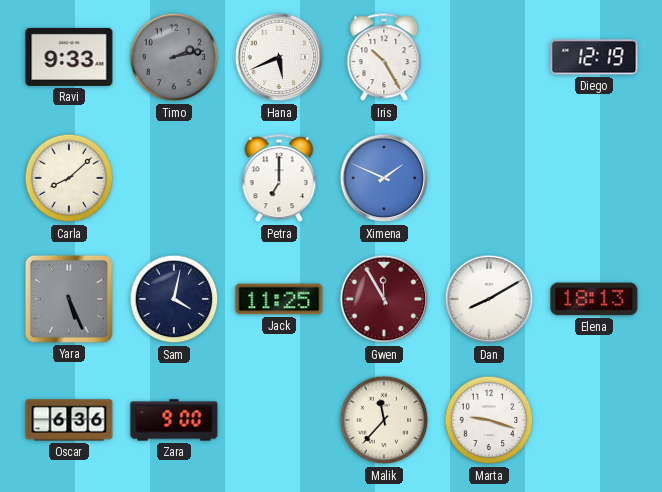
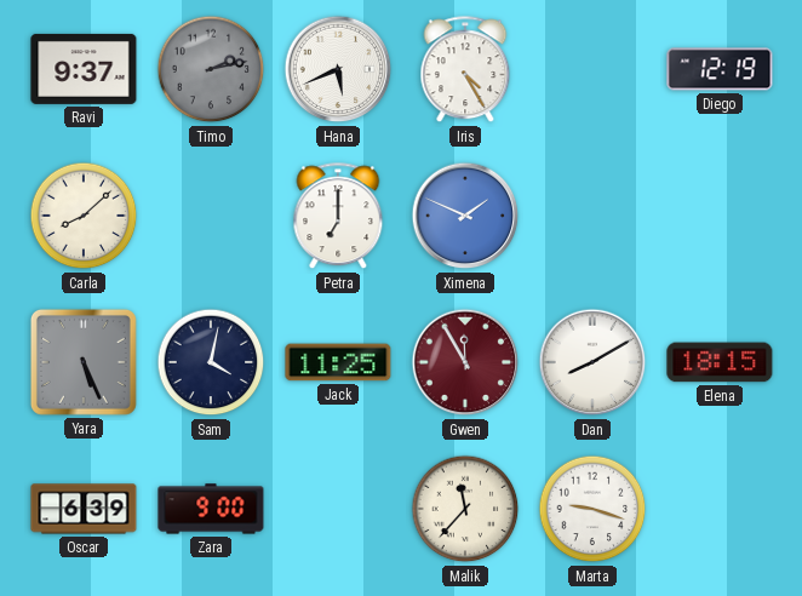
Ravi: 9:33 -> 9:37 (84, 69)
Iris: 10:25 -> 4:25 (465, 70)
Elena: 18:13 -> 18:15 (720, 362)
Oscar: 6:36 -> 6:39 (84, 509)
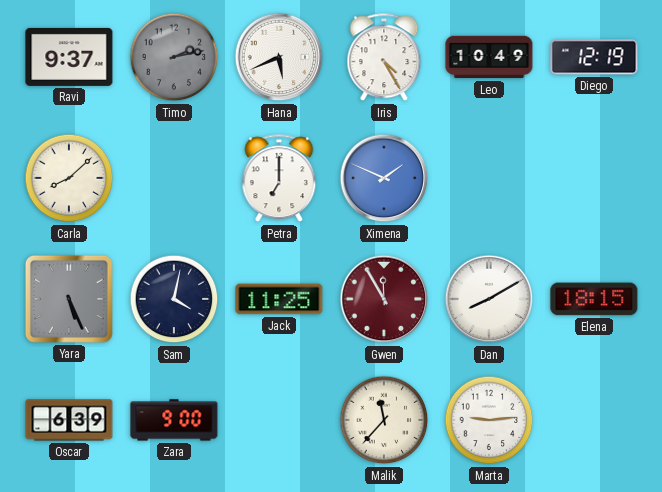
Leo: none -> 10:49 (489, 57)
Marta: 9:18 -> 9:14 (489, 420)
